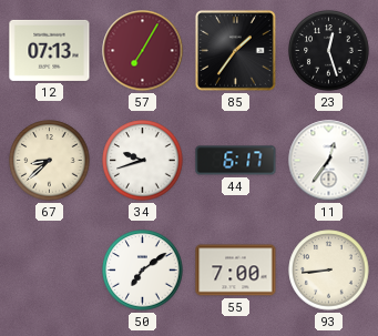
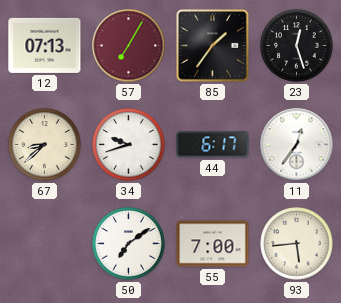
93: 8:44 -> 5:44 (297, 244)
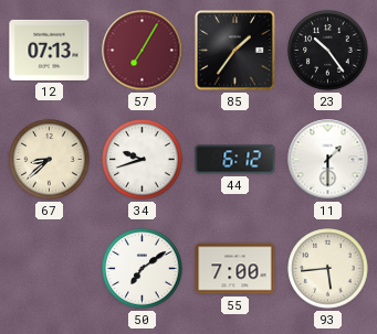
23: 12:27 -> 10:24 (328, 51)
44: 6:17 -> 6:12 (235, 160)
11: 12:36 -> 1:30 (328, 160)
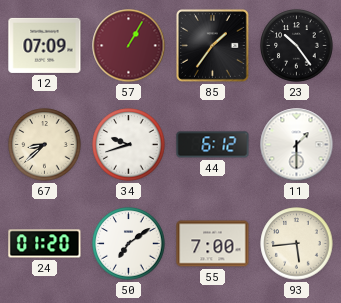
12: 07:13 -> 07:09 (45, 45)
57: 7:05 -> 1:05 (129, 46)
24: none -> 01:20 (45, 244)
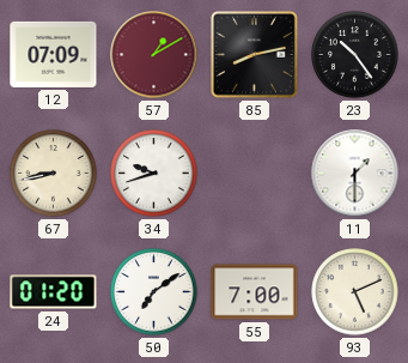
57: 1:05 -> 1:10 (154, 55)
85: 1:36 -> 8:13 (254, 54)
67: 8:38 -> 8:43 (54, 174)
44: 6:12 -> none (213, 145)
93: 5:44 -> 5:11 (355, 292)
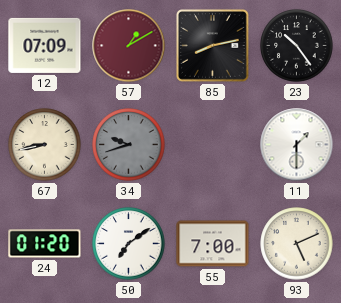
34 dial: white -> grey (129, 145)
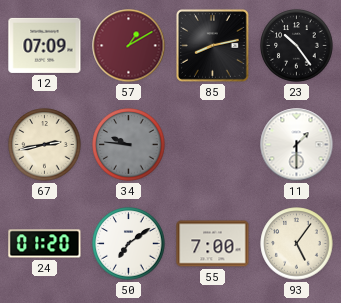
67: 8:43 -> 2:43 (45, 145)
34: 9:42 -> 9:46 (129, 145)
93: 5:11 -> 5:06 (297, 244)
